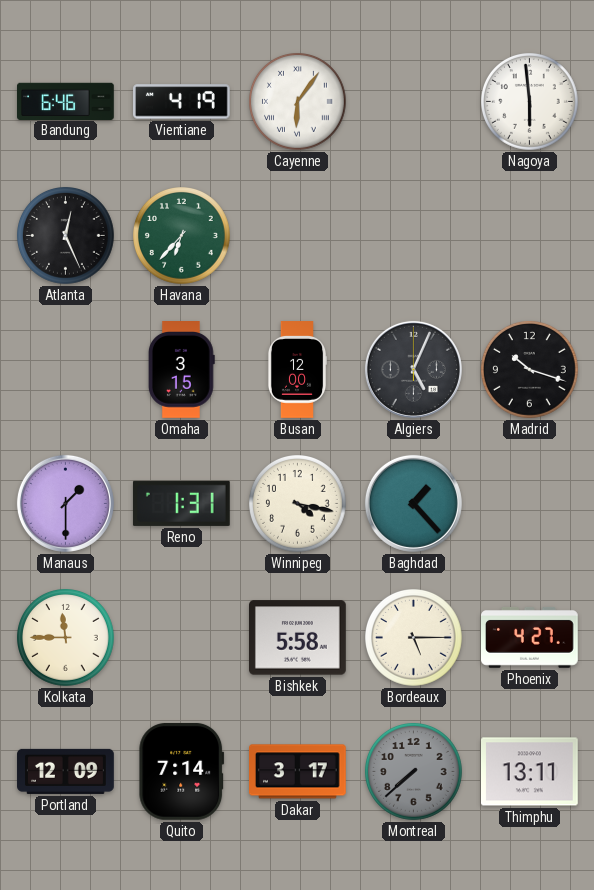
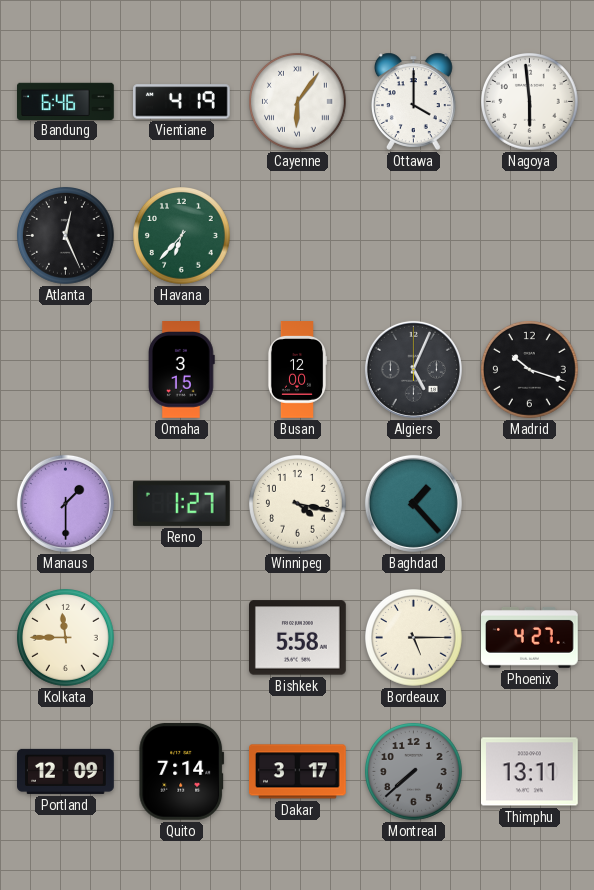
Ottawa: none -> 4:00 (413, 101)
Reno: 1:31 -> 1:27 (181, 503)
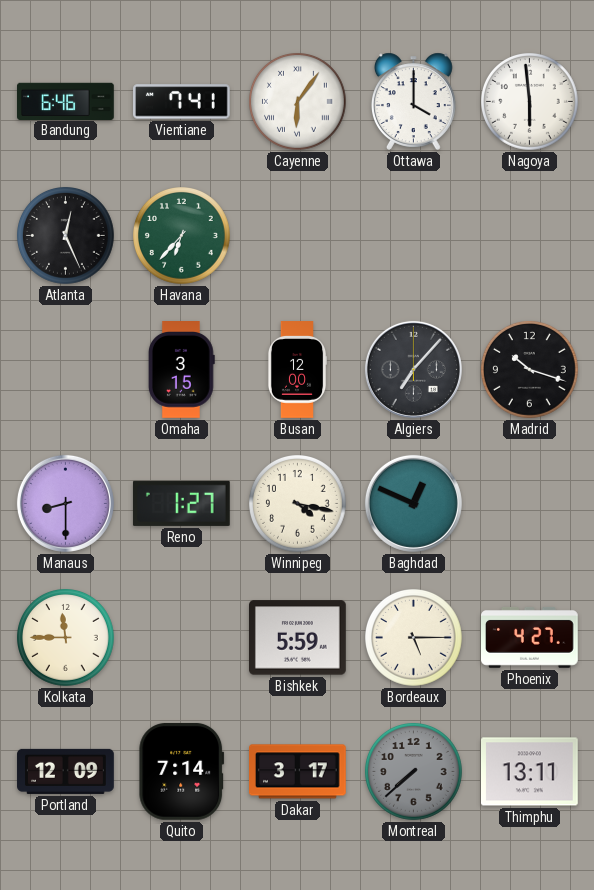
Vientiane: 4:19 -> 7:41 (182, 102)
Algiers: 5:04 -> 7:07 (413, 369)
Manaus: 1:30 -> 8:30 (65, 503)
Baghdad: 1:23 -> 12:49 (413, 503)
Bishkek: 5:58 -> 5:59 (298, 638)
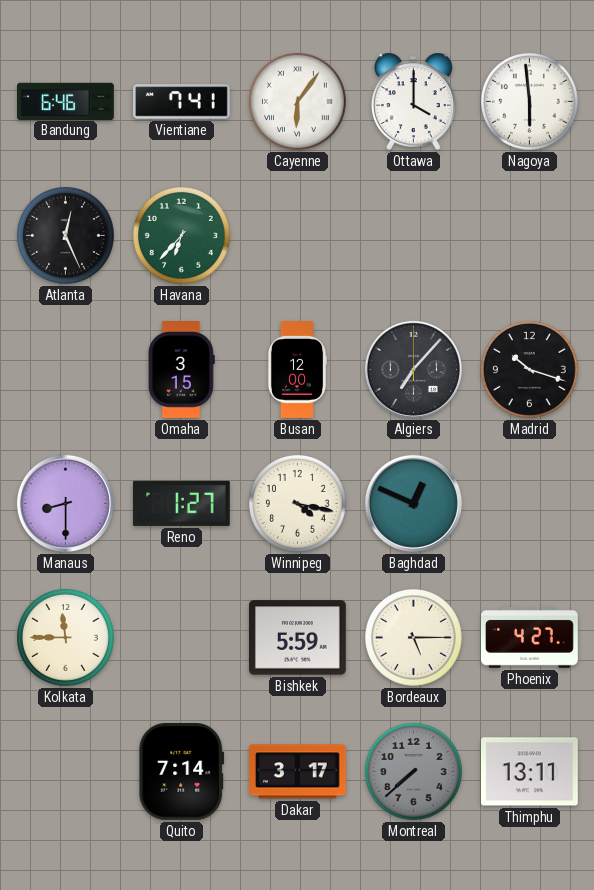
Portland: 12:09 -> none (66, 771)
